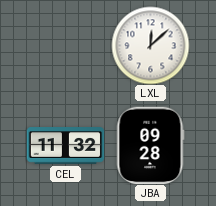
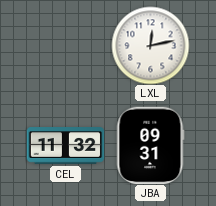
LXL: 12:08 -> 12:13 (150, 45)
JBA: 09:28 -> 09:31 (150, 145)
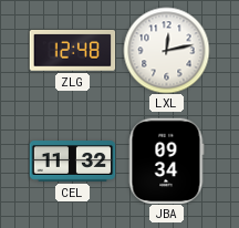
ZLG: none -> 12:48 (72, 51)
JBA: 09:31 -> 09:34 (166, 160)
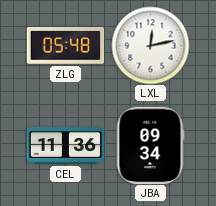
ZLG: 12:48 -> 05:48 (65, 46)
CEL: 11:32 -> 11:36 (65, 146)
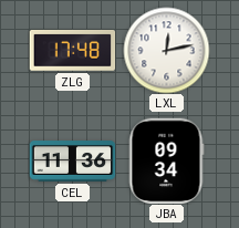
ZLG: 05:48 -> 17:48 (72, 51)
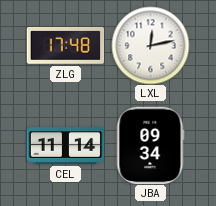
CEL: 11:36 -> 11:14 (65, 146)
